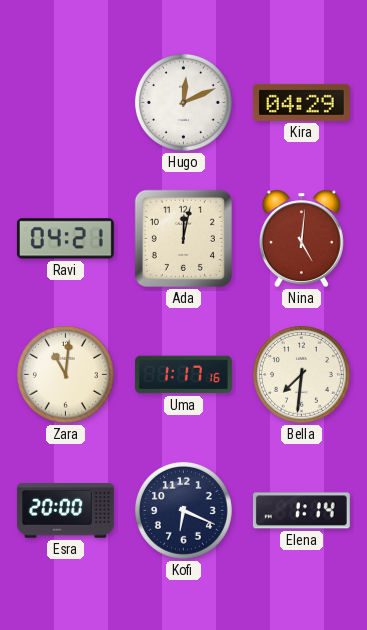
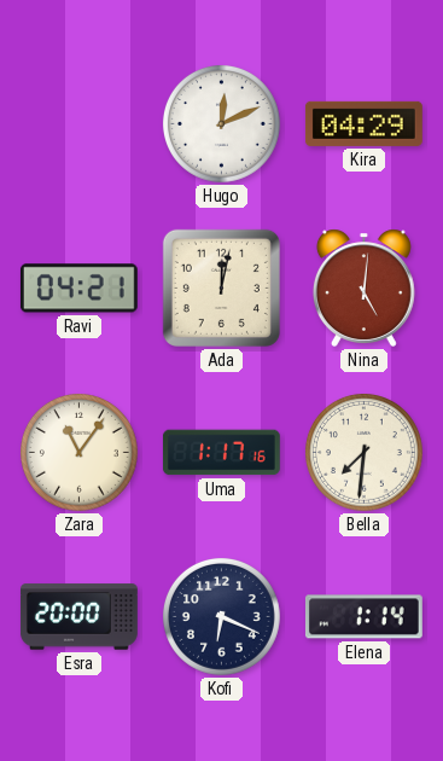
Zara: 11:01 -> 11:06 (78, 452)
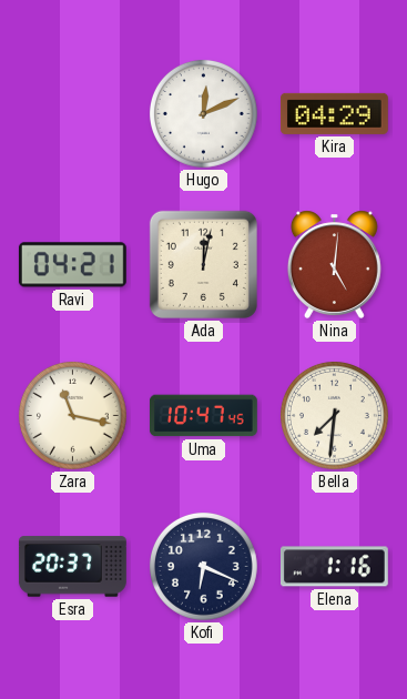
Zara: 11:06 -> 11:17 (72, 415)
Uma: 1:17 -> 10:47 (203, 416)
Esra: 20:00 -> 20:37 (72, 567)
Elena: 1:14 -> 1:16 (334, 567)
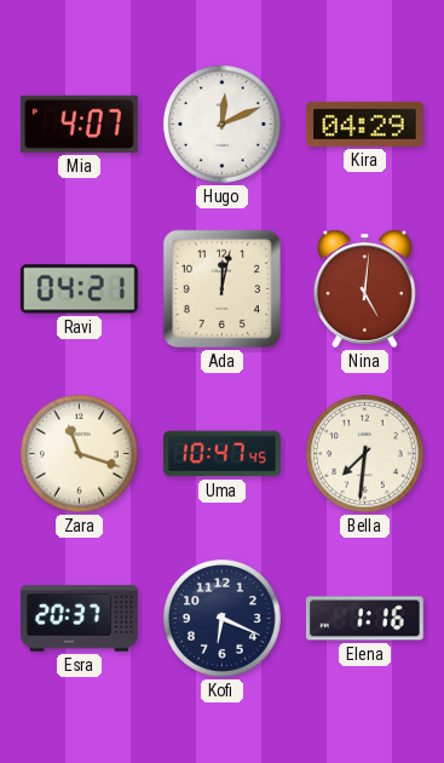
Mia: none -> 4:07 (79, 124)
Zara: 11:17 -> 11:18 (79, 453)
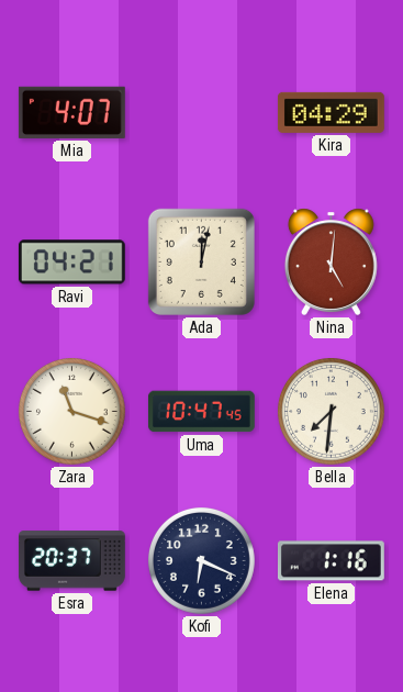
Hugo: 12:11 -> none (221, 124)
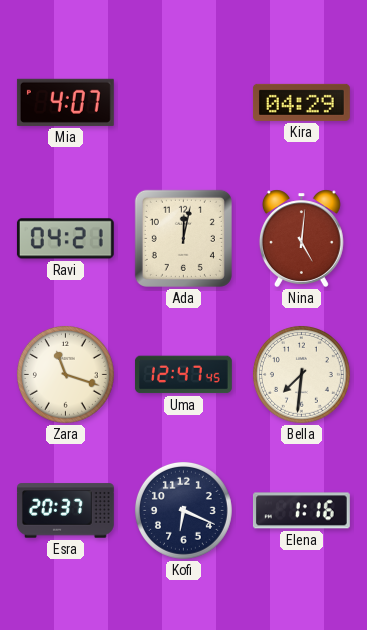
Uma: 10:47 -> 12:47 (183, 375)
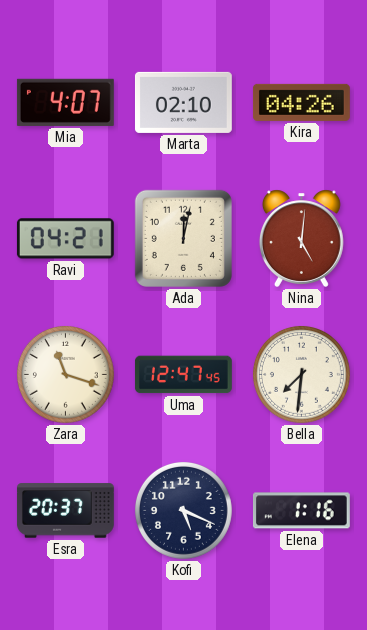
Marta: none -> 02:10 (183, 102)
Kira: 04:29 -> 04:26 (301, 102)
Kofi: 6:19 -> 5:19 (183, 510)
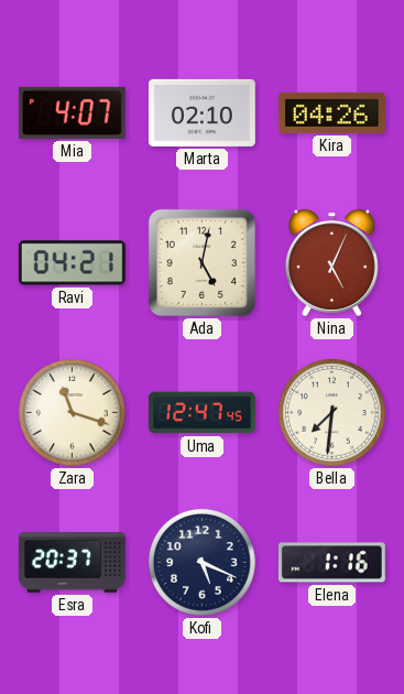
Ada: 12:02 -> 5:02 (201, 262)
Nina: 5:01 -> 5:04 (331, 262)
